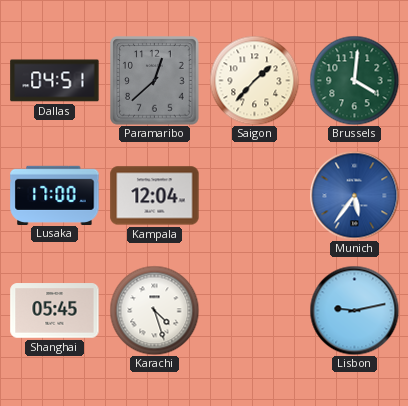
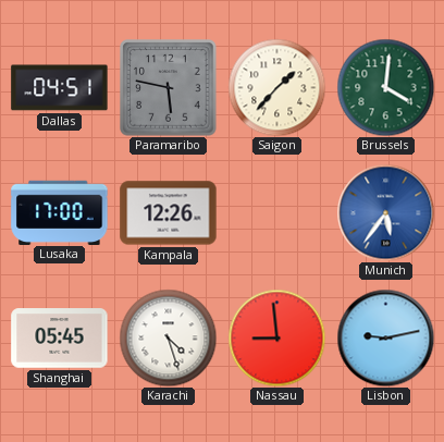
Paramaribo: 12:38 -> 5:47 (169, 88)
Kampala: 12:04 -> 12:26 (169, 213)
Nassau: none -> 8:59 (276, 337)
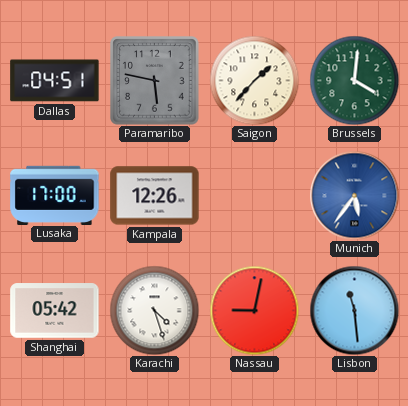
Shanghai: 05:45 -> 05:42 (55, 311)
Nassau: 8:59 -> 9:02 (254, 310)
Lisbon: 9:13 -> 11:29 (354, 310)
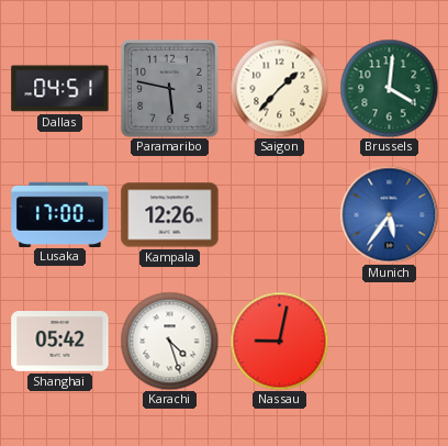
Lisbon: 11:29 -> none (354, 310)
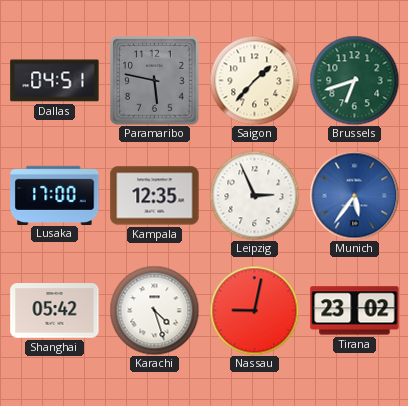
Brussels: 4:01 -> 6:42 (354, 80)
Kampala: 12:26 -> 12:35 (155, 196)
Leipzig: none -> 2:56 (254, 195)
Tirana: none -> 23:02 (355, 311)
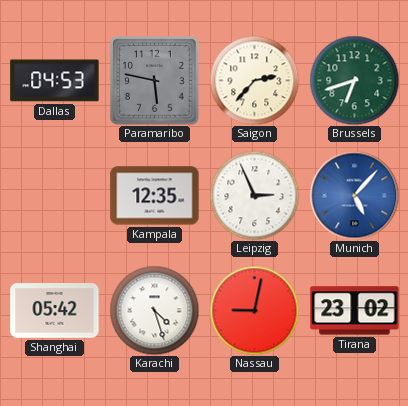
Dallas: 04:51 -> 04:53 (55, 81)
Saigon: 1:37 -> 2:37 (254, 80)
Lusaka: 17:00 -> none (55, 195)
Munich: 5:36 -> 5:07 (354, 195)
